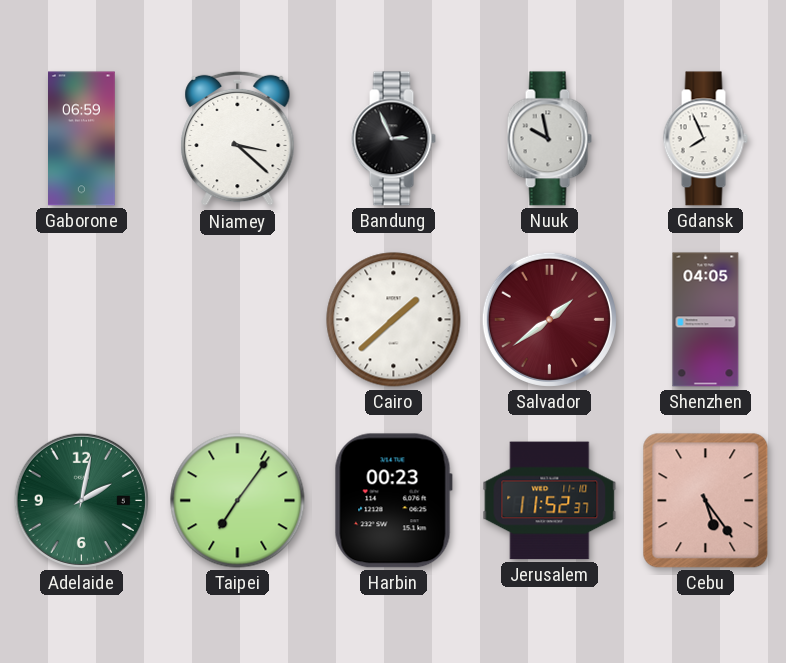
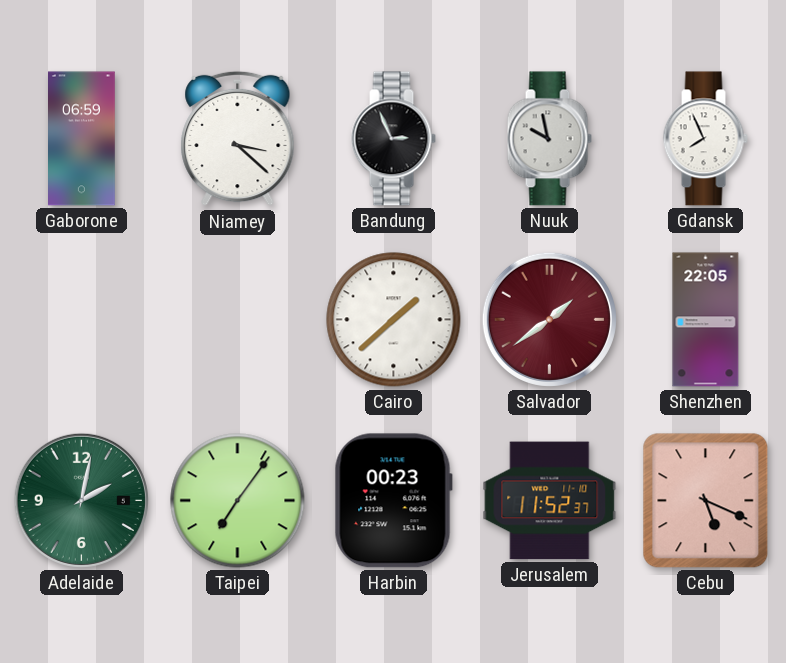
Shenzhen: 04:05 -> 22:05 (706, 320)
Cebu: 5:24 -> 5:19 (706, 501)
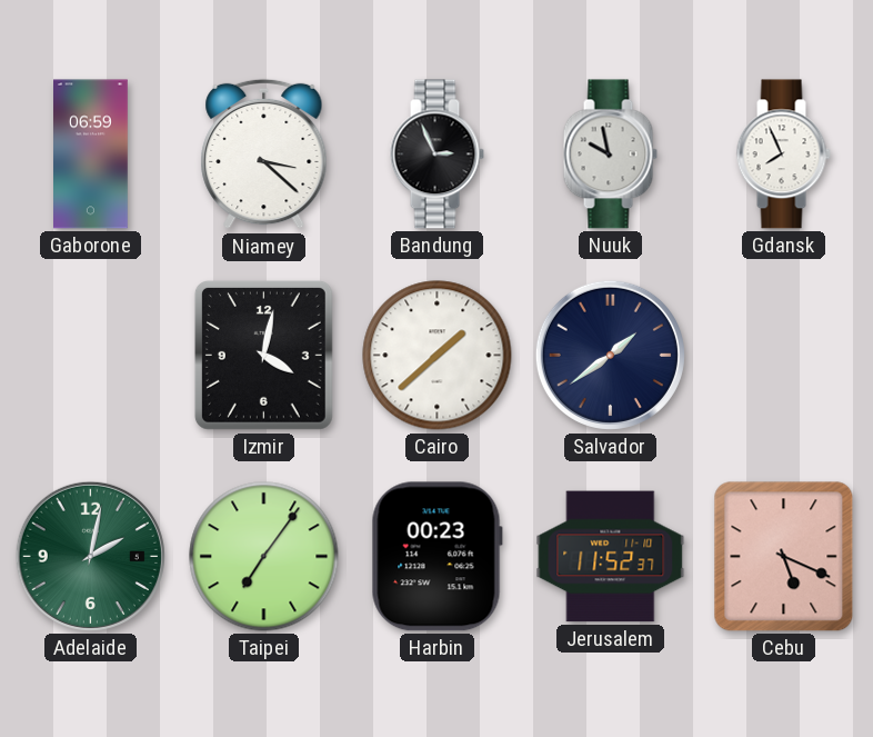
Izmir: none -> 4:02 (263, 355)
Salvador dial: burgundy -> navy (610, 355)
Shenzhen: 22:05 -> none (706, 320)
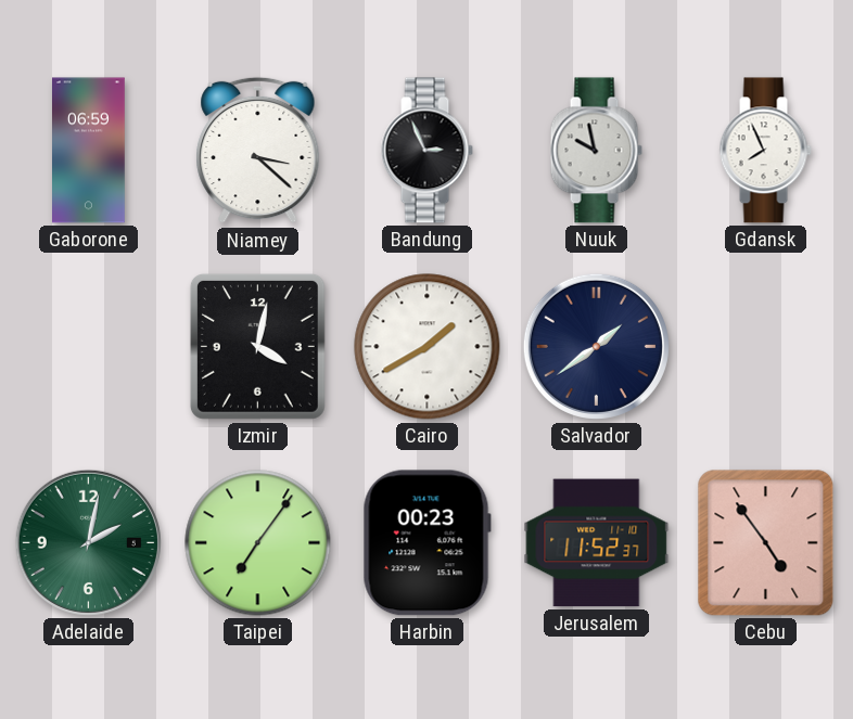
Cairo: 1:38 -> 1:40 (428, 347)
Cebu: 5:19 -> 4:54 (766, 543)
